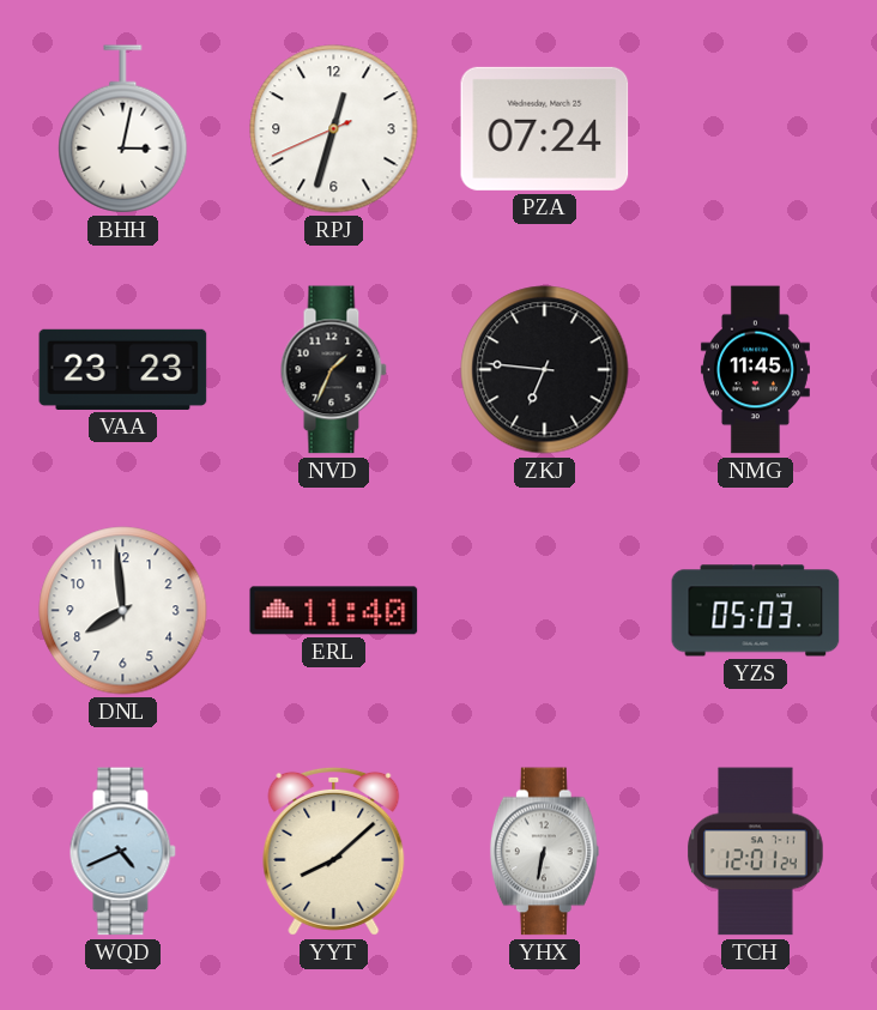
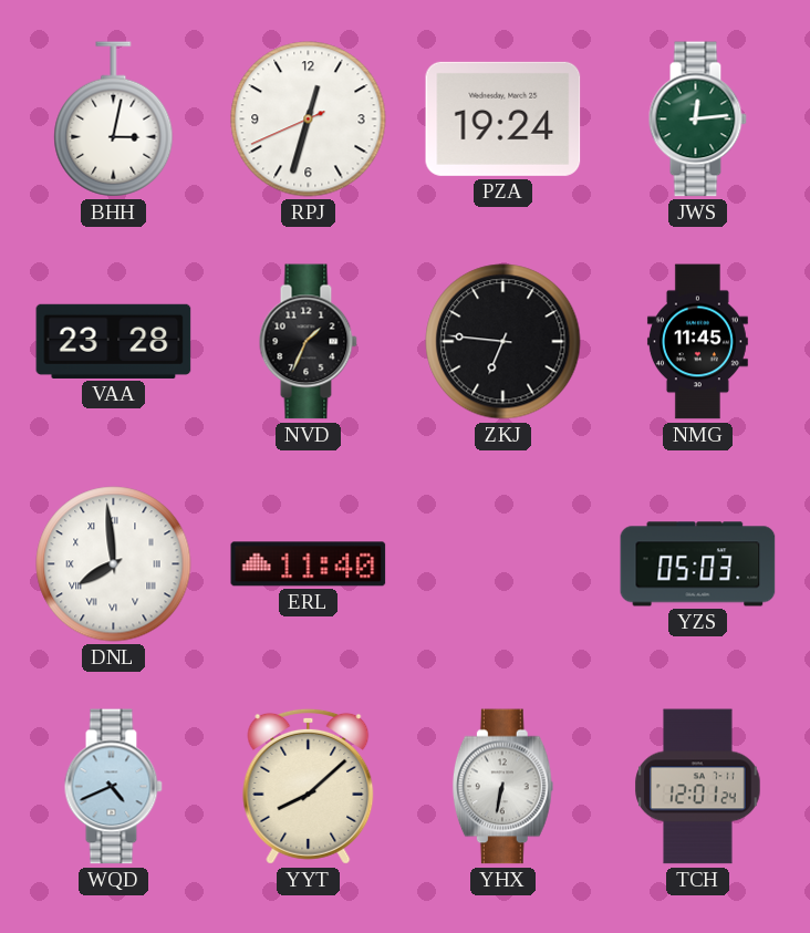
PZA: 07:24 -> 19:24 (503, 118)
JWS: none -> 12:14 (697, 120)
VAA: 23:23 -> 23:28 (114, 341)
DNL numerals: Arabic -> Roman (114, 564)
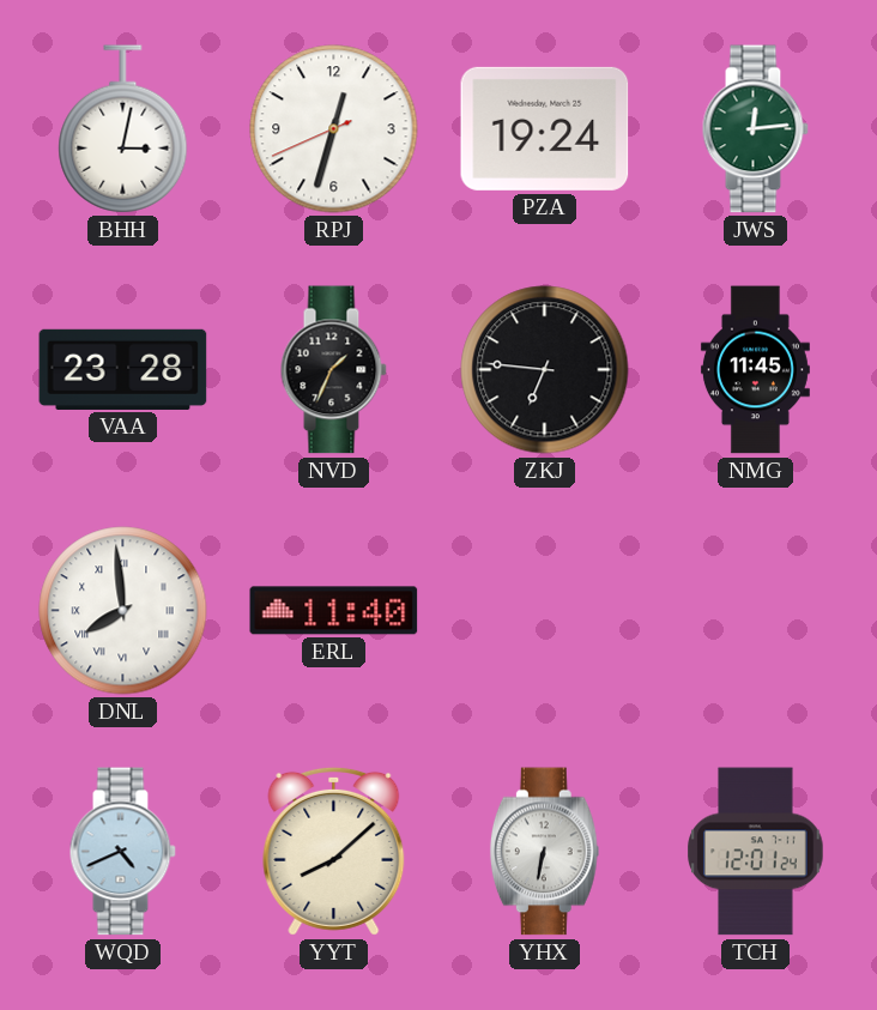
YZS: 05:03 -> none (698, 564)
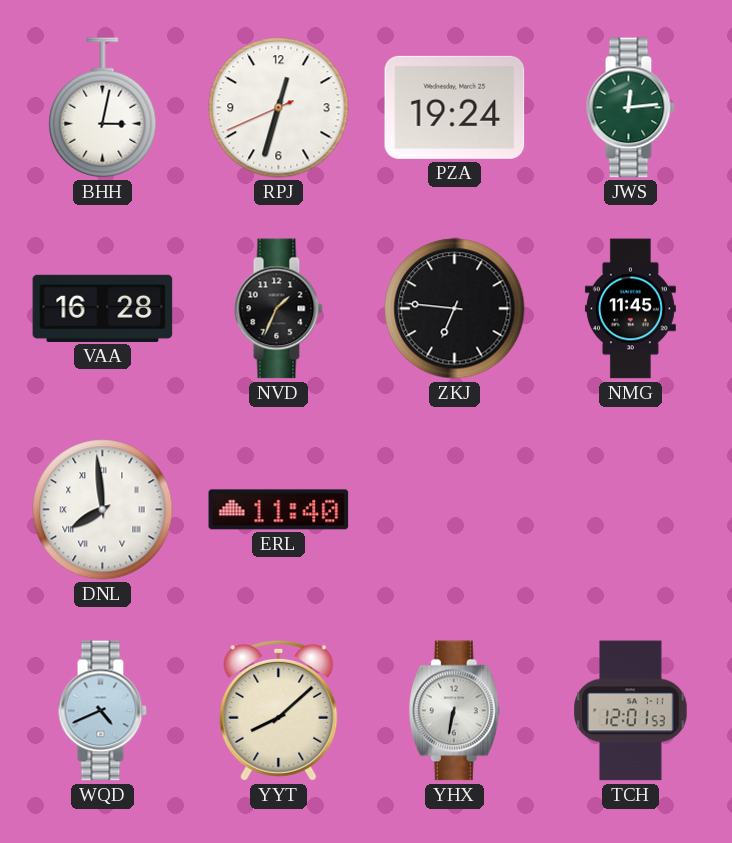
VAA: 23:28 -> 16:28 (103, 308)
TCH: 12:01:24 -> 12:01:53 (631, 711)
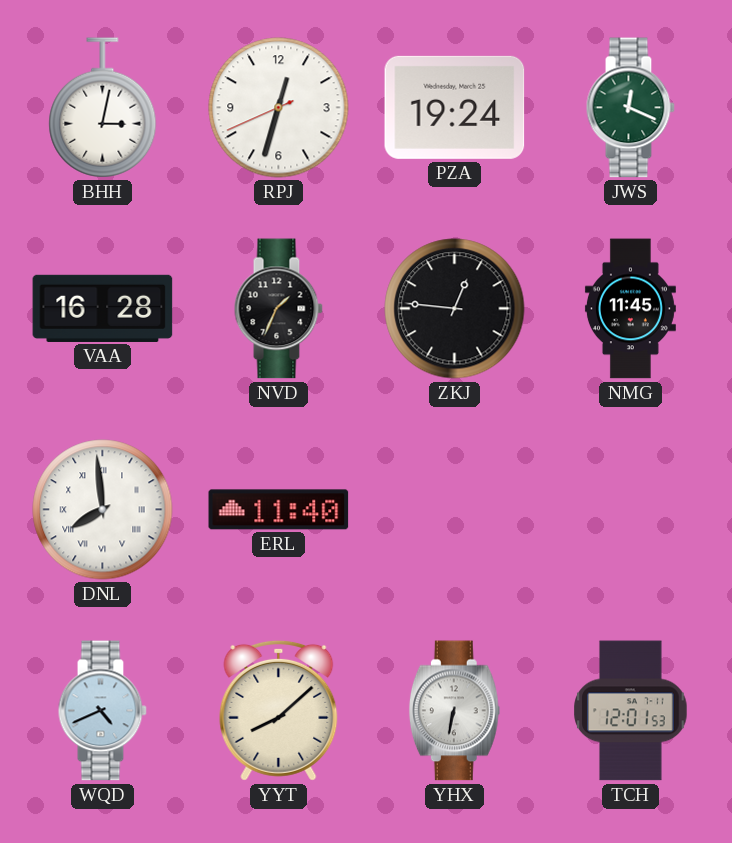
JWS: 12:14 -> 12:19 (630, 108)
ZKJ: 6:46 -> 12:46 (455, 309)
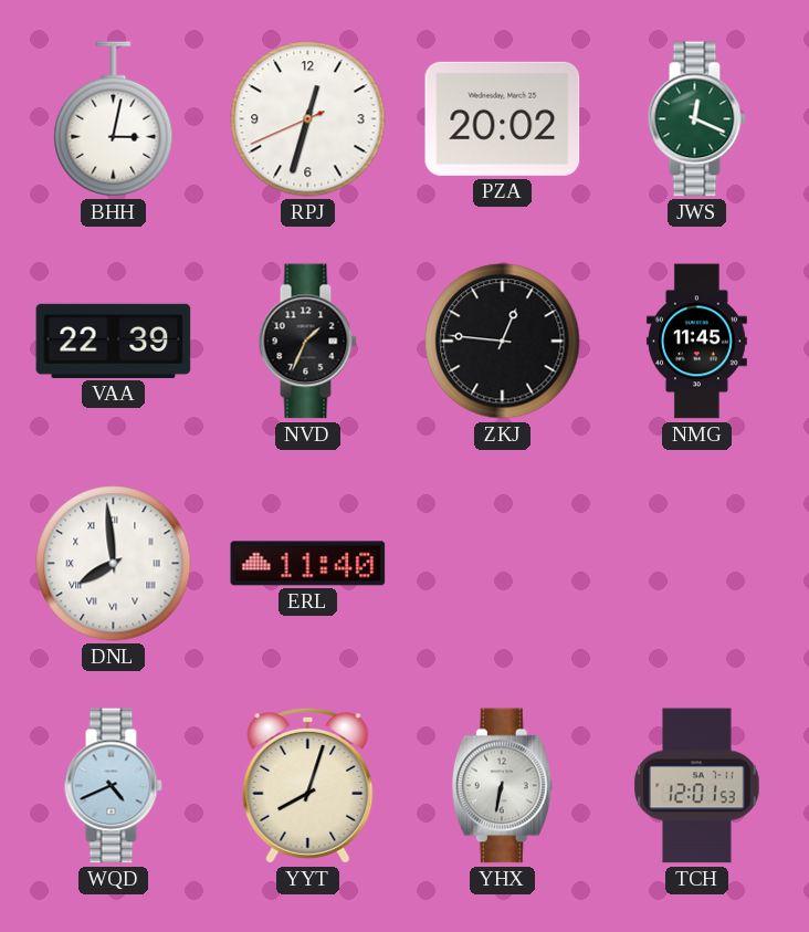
PZA: 19:24 -> 20:02 (503, 118)
VAA: 16:28 -> 22:39 (114, 341)
YYT: 8:08 -> 8:03 (308, 785)
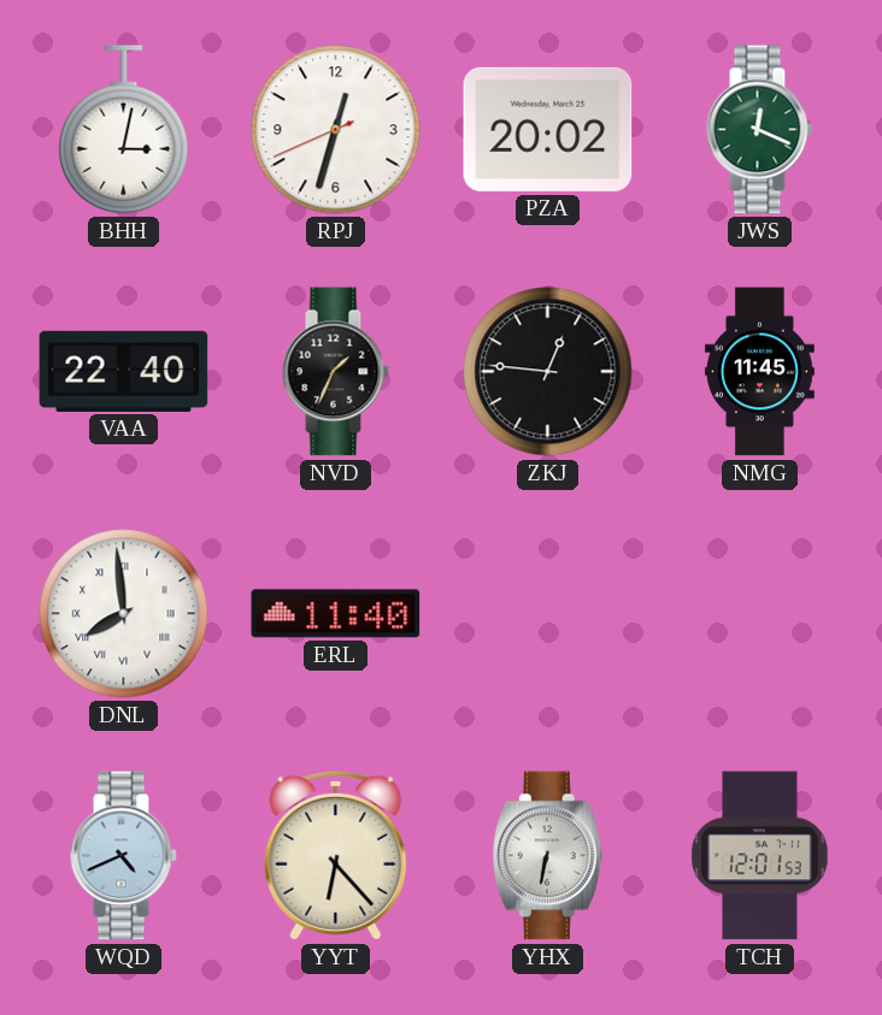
VAA: 22:39 -> 22:40 (124, 371)
YYT: 8:03 -> 6:23 (336, 855)
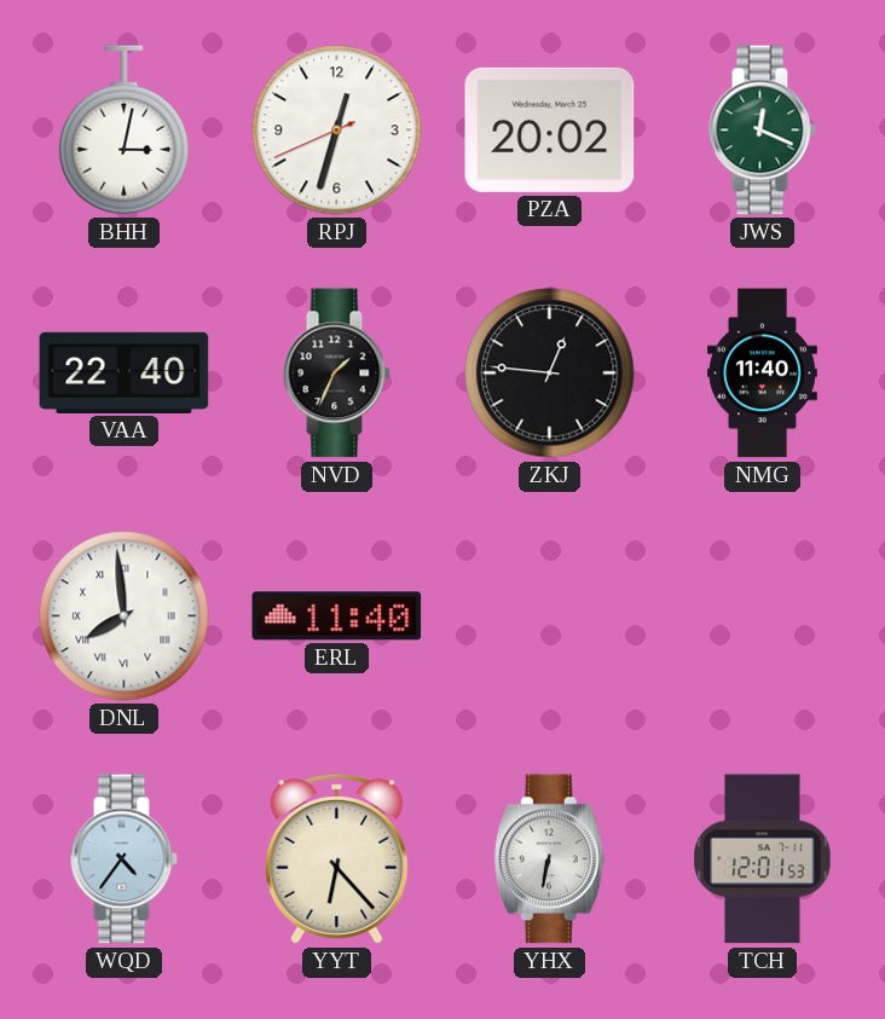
NMG: 11:45 -> 11:40 (762, 374)
WQD: 4:41 -> 4:36 (123, 859)
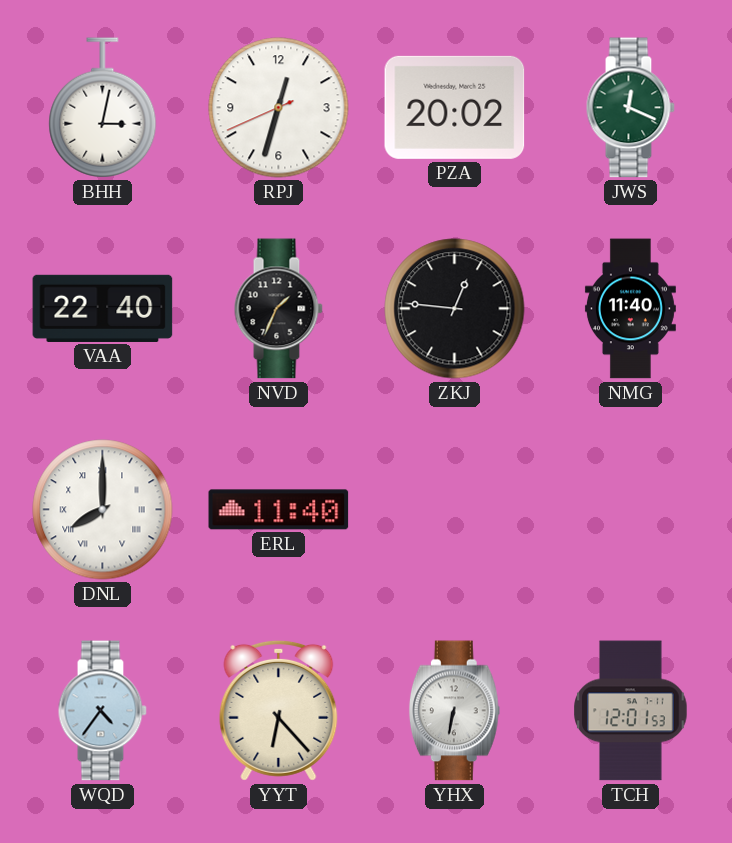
DNL: 7:59 -> 8:00 (103, 510)
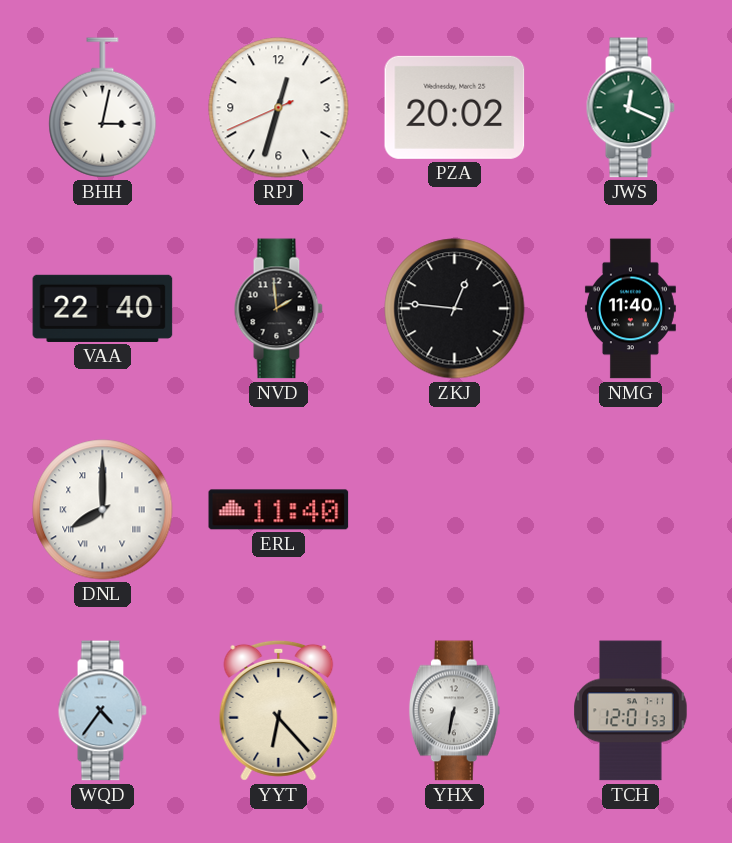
NVD: 1:34 -> 1:59 (278, 309)
